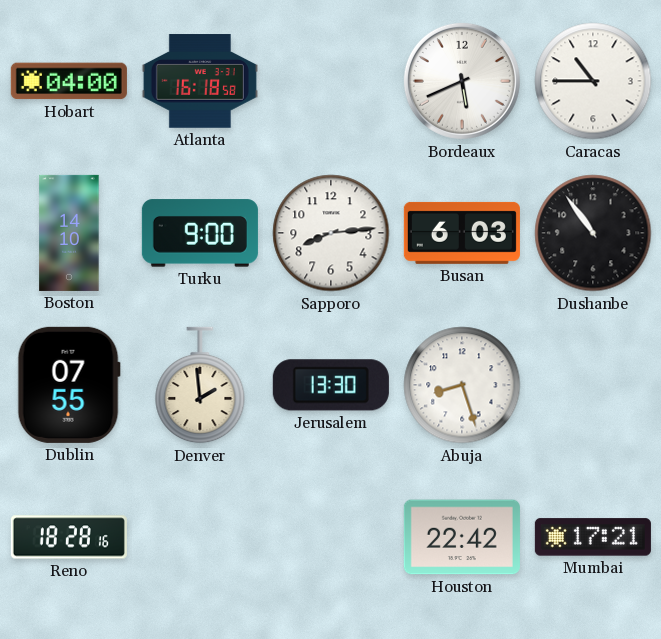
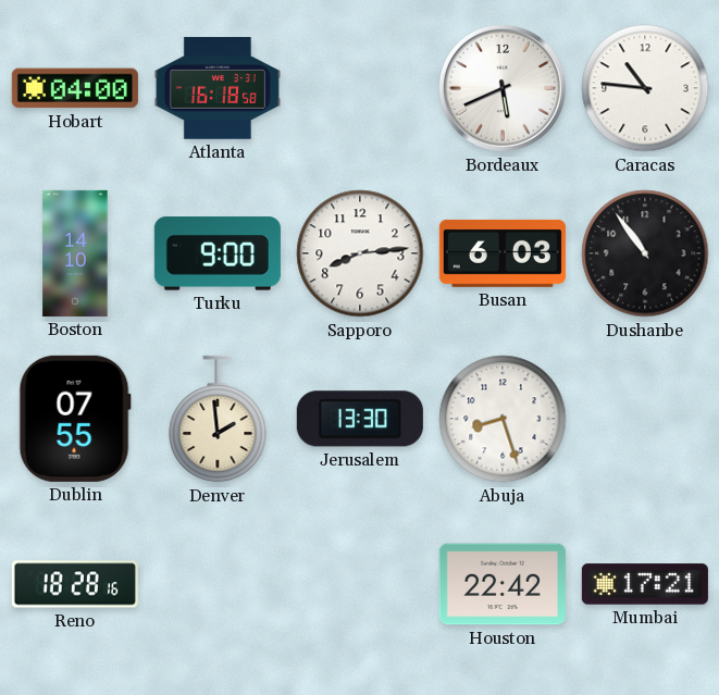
Caracas: 10:45 -> 10:46 (645, 88)
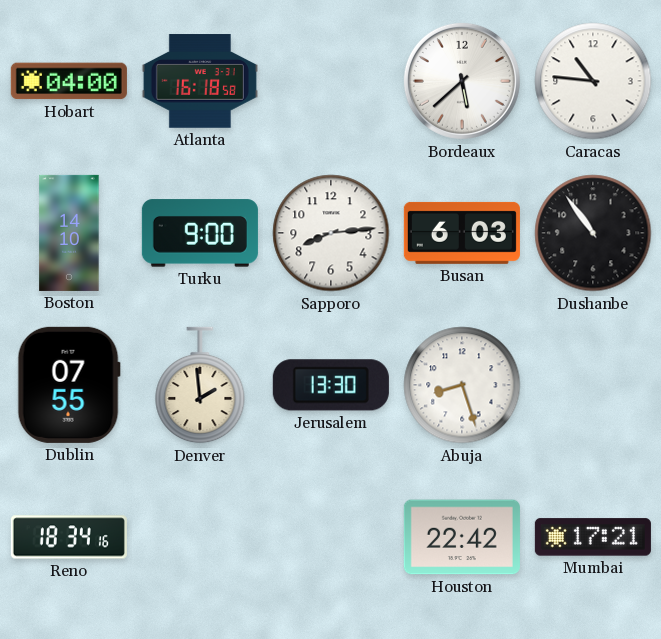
Bordeaux: 5:41 -> 5:38 (462, 81)
Reno: 18:28 -> 18:34 (69, 537)
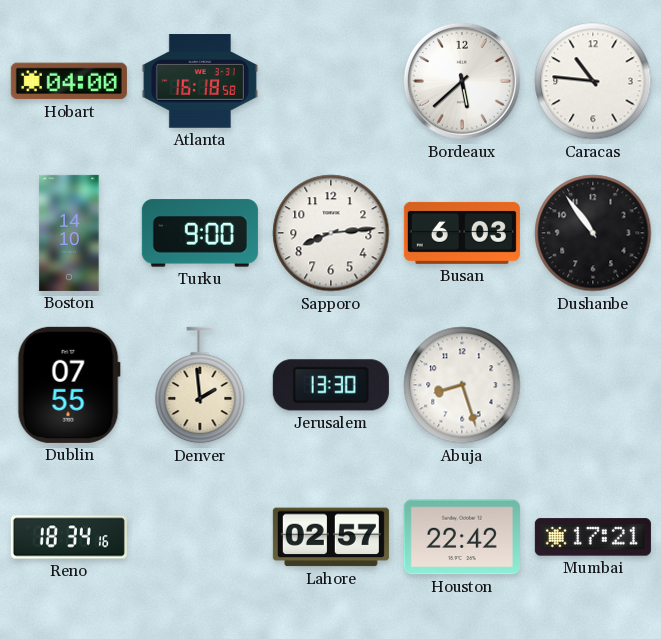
Lahore: none -> 02:57 (331, 537)
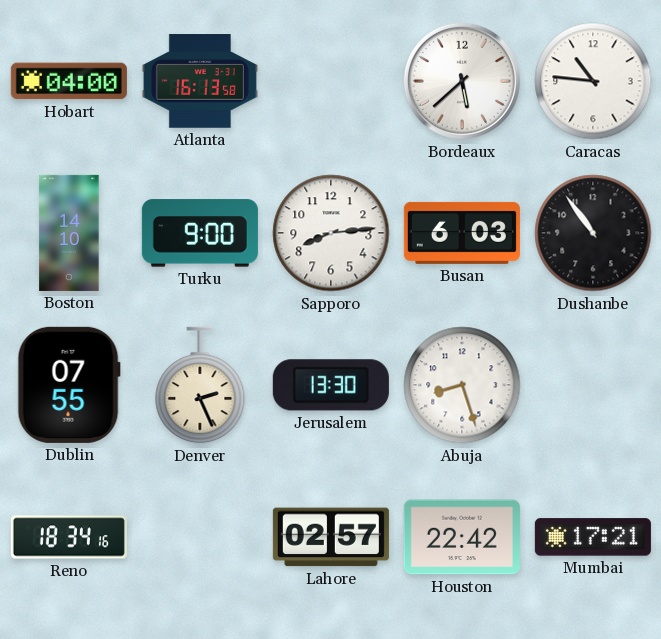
Atlanta: 16:18 -> 16:13 (200, 81)
Denver: 1:59 -> 2:26 (200, 385)
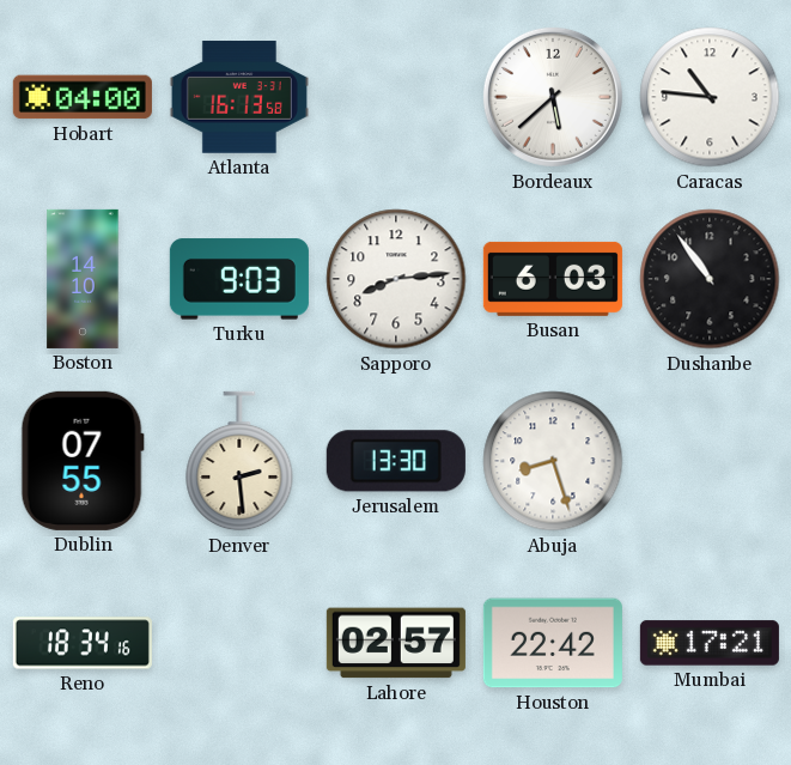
Turku: 9:00 -> 9:03 (239, 279)
Denver: 2:26 -> 2:29 (239, 461)
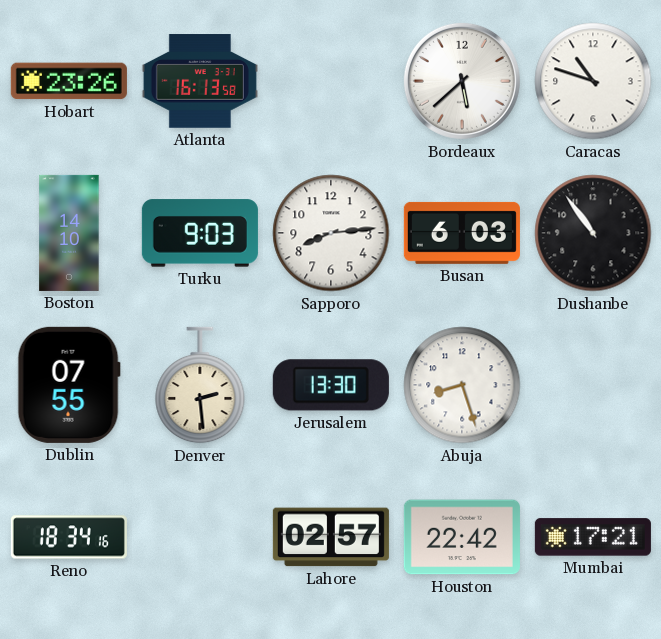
Hobart: 04:00 -> 23:26 (69, 81)
Caracas: 10:46 -> 10:48 (593, 81)
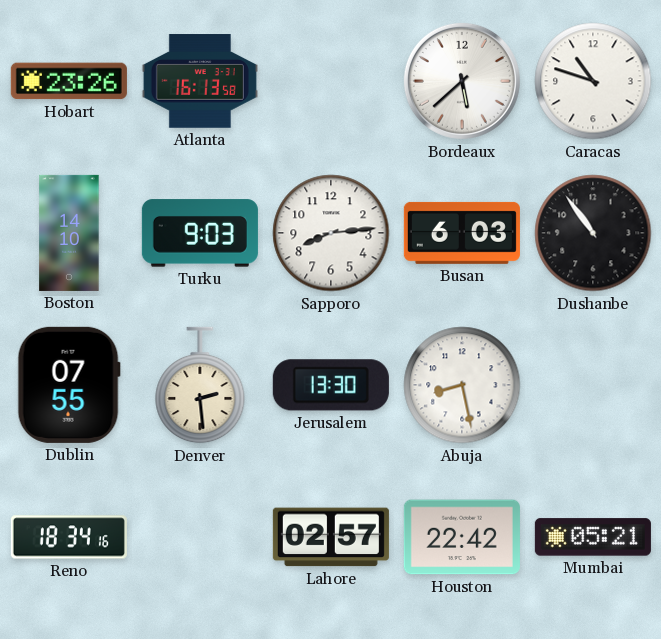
Abuja: 8:27 -> 8:28 (462, 385)
Mumbai: 17:21 -> 05:21 (593, 537)
